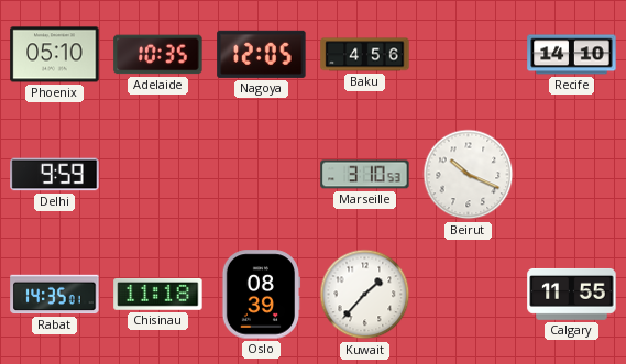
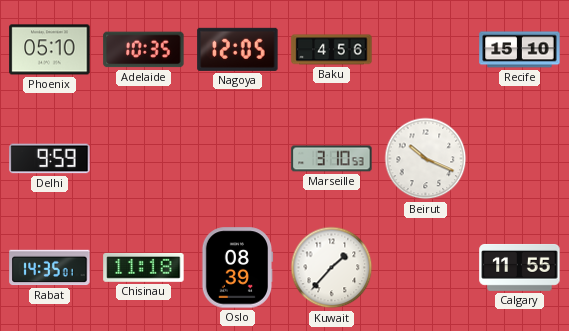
Recife: 14:10 -> 15:10 (520, 50)
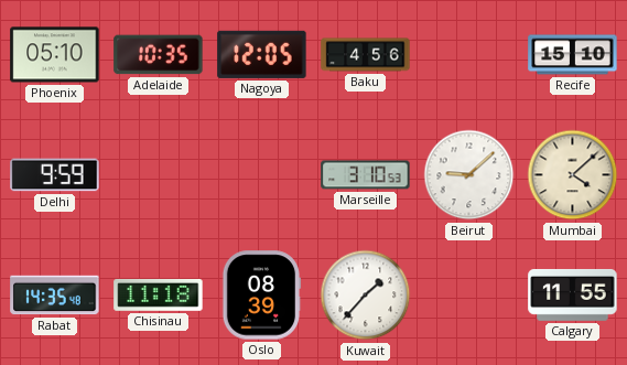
Beirut: 10:19 -> 9:08 (469, 175)
Mumbai: none -> 4:08 (573, 175)
Rabat: 14:35:01 -> 14:35:48 (55, 296)
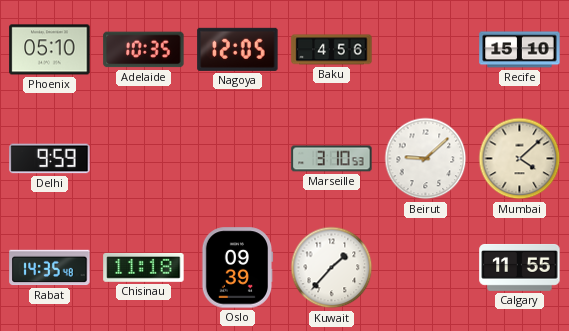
Oslo: 08:39 -> 09:39 (237, 268)
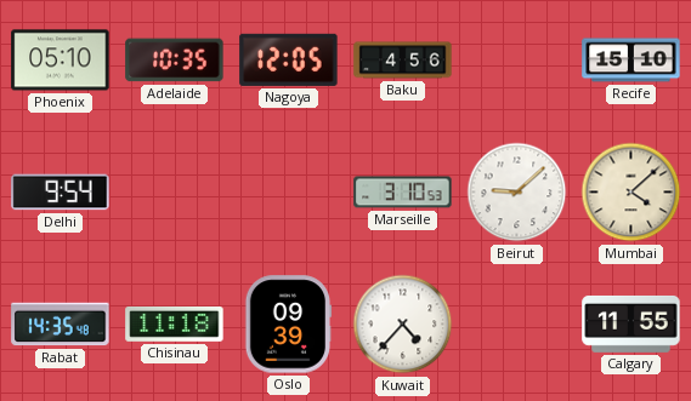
Delhi: 9:59 -> 9:54 (61, 193)
Kuwait: 1:37 -> 4:37 (403, 325)
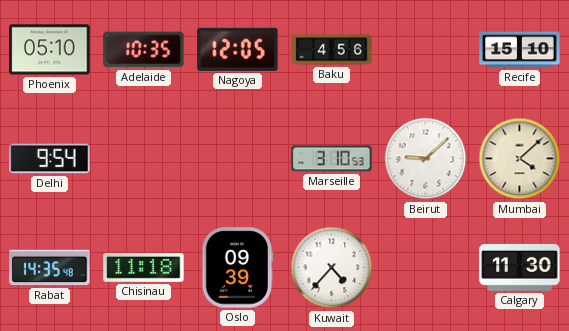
Calgary: 11:55 -> 11:30 (520, 268)
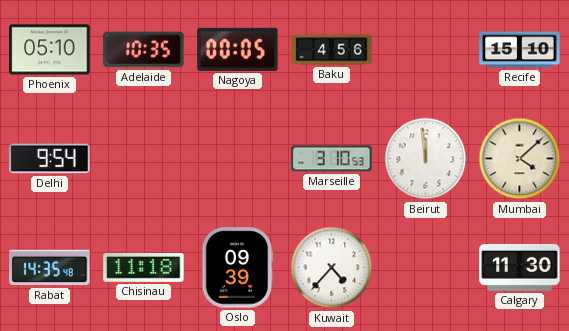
Nagoya: 12:05 -> 00:05 (238, 49)
Beirut: 9:08 -> 11:59 (426, 159)
